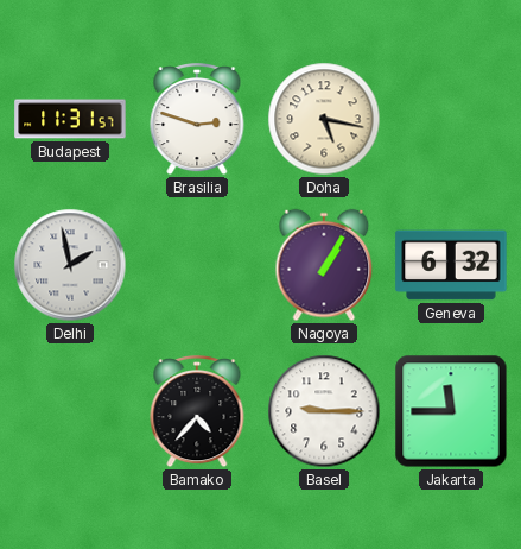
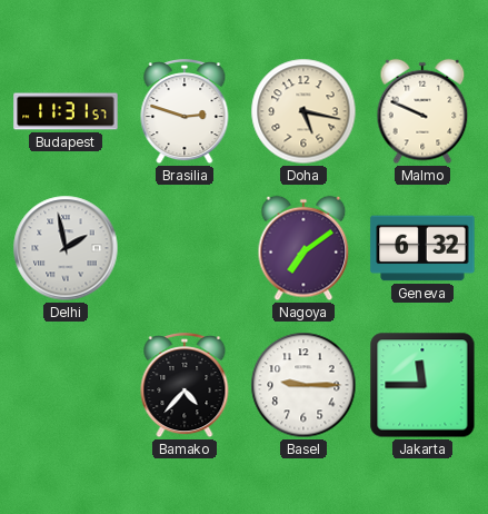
Malmo: none -> 9:49 (422, 111)
Nagoya: 1:05 -> 7:09 (303, 248)
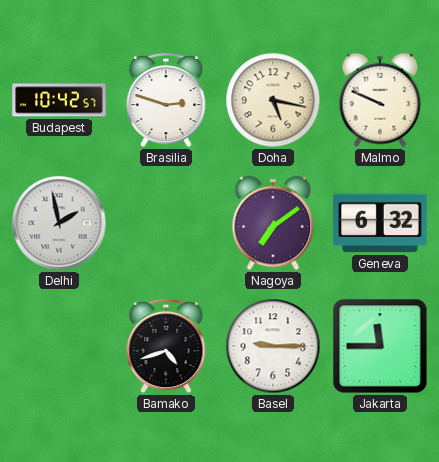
Budapest: 11:31 -> 10:42 (59, 100)
Bamako: 4:37 -> 4:42 (166, 347)
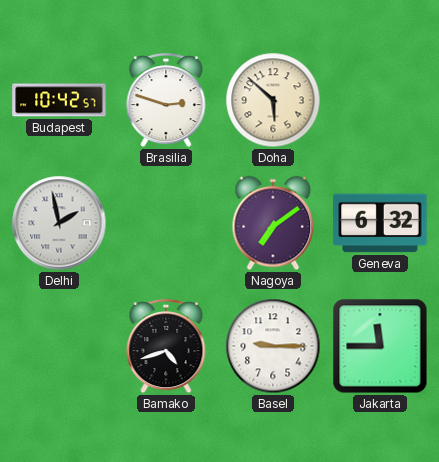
Doha: 5:17 -> 5:52 (273, 100)
Malmo: 9:49 -> none (380, 100)
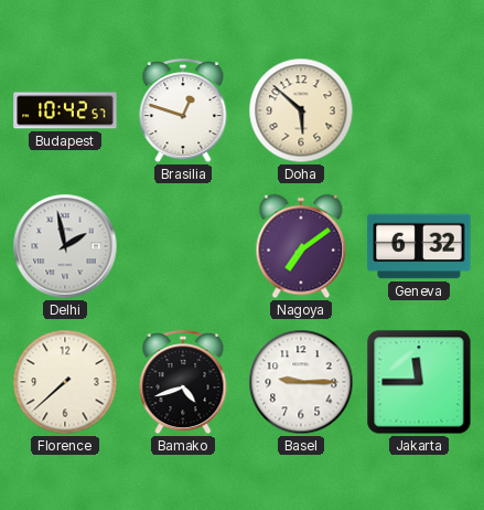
Brasilia: 2:48 -> 12:48 (183, 111)
Florence: none -> 7:38 (65, 382)
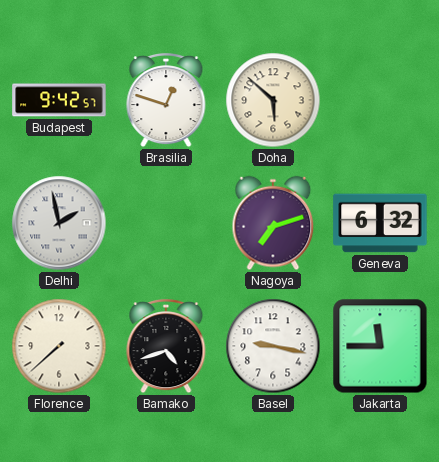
Budapest: 10:42 -> 9:42 (59, 100)
Nagoya: 7:09 -> 7:12 (273, 223)
Basel: 9:15 -> 9:17 (273, 346)
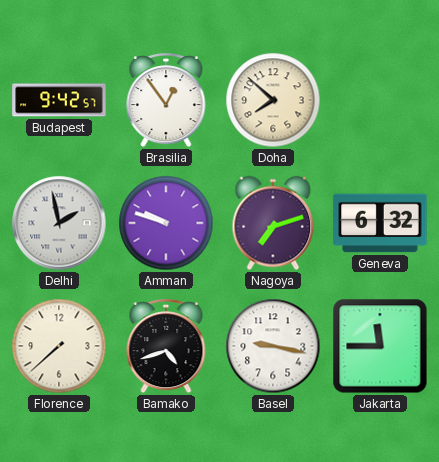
Brasilia: 12:48 -> 12:54 (166, 101)
Doha: 5:52 -> 7:52 (273, 100)
Amman: none -> 9:48 (166, 223)
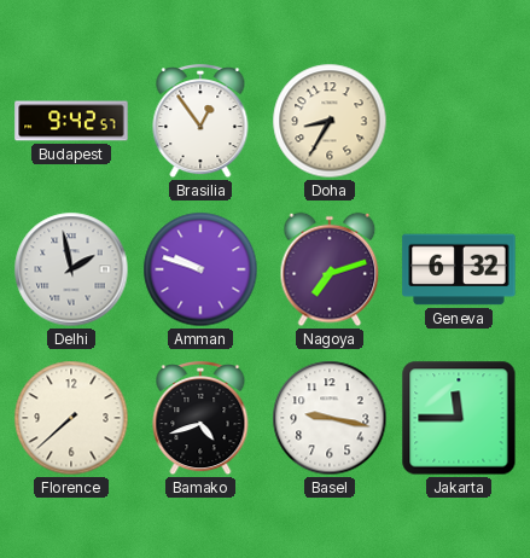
Doha: 7:52 -> 8:35 (330, 121)
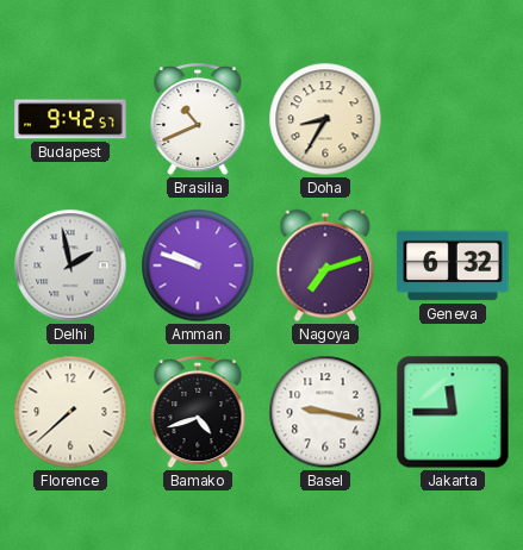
Brasilia: 12:54 -> 10:41 (198, 120)
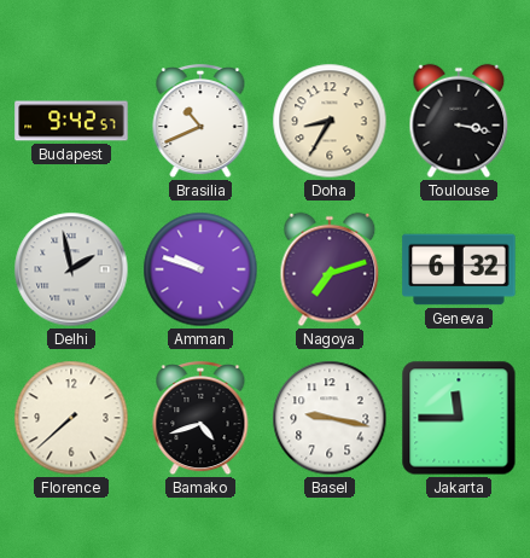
Toulouse: none -> 3:17 (459, 121)
